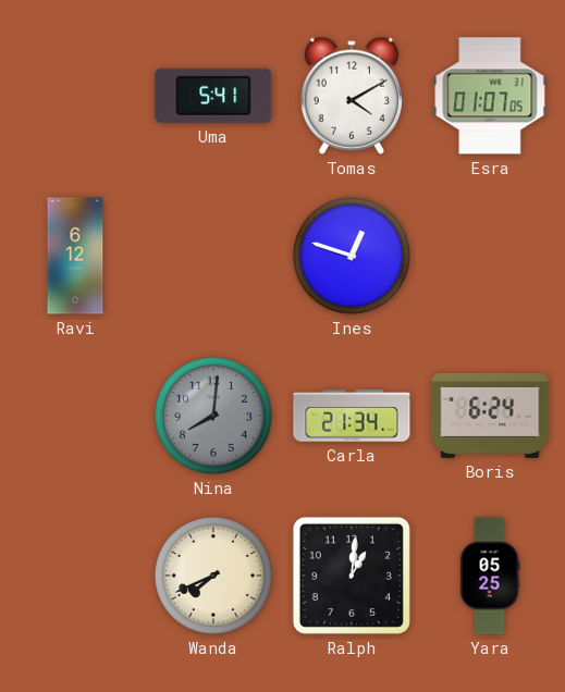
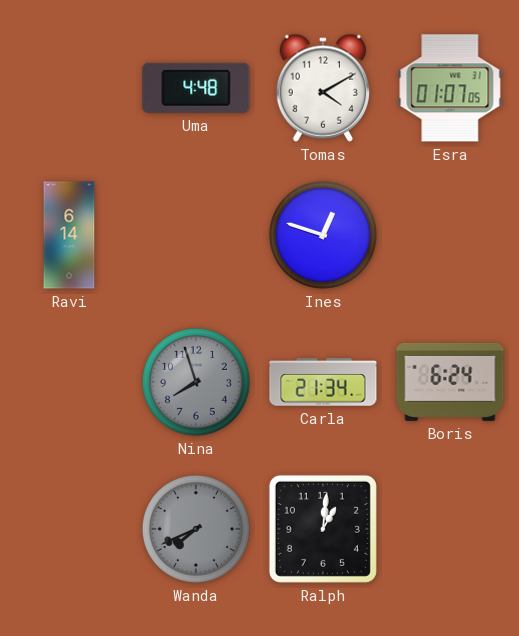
Uma: 5:41 -> 4:48 (196, 88)
Ravi: 6:12 -> 6:14 (69, 235)
Nina: 8:01 -> 7:57 (196, 382)
Wanda dial: cream -> grey (196, 529)
Yara: 05:25 -> none (490, 576)
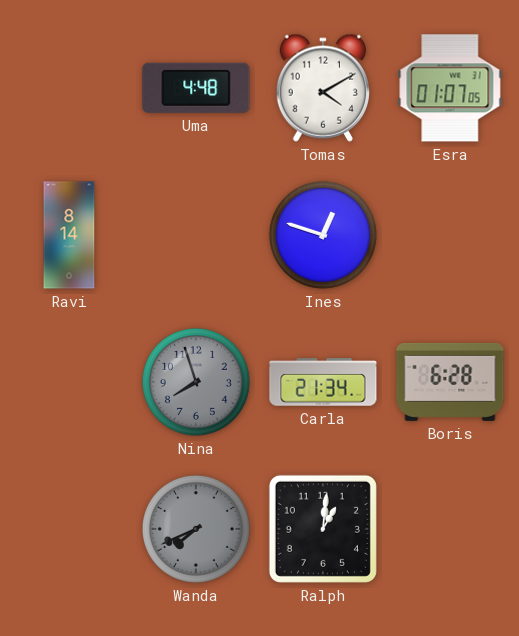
Ravi: 6:14 -> 8:14 (69, 235)
Boris: 6:24 -> 6:28 (450, 382)
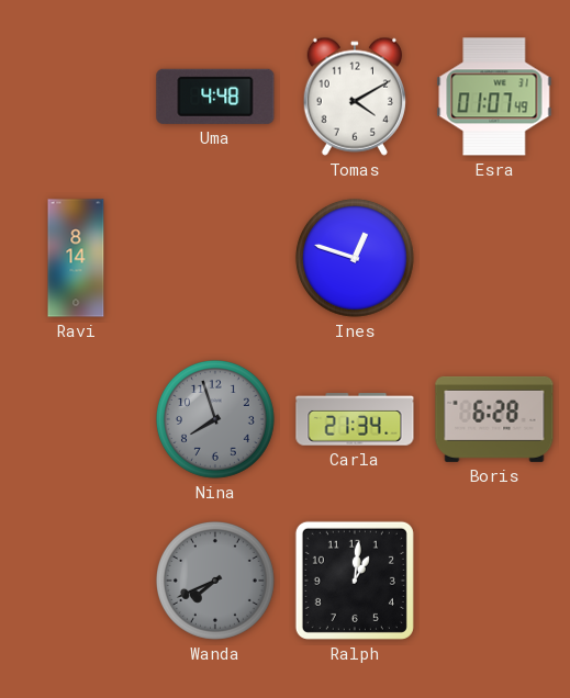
Esra: 01:07:05 -> 01:07:49 (494, 97)
